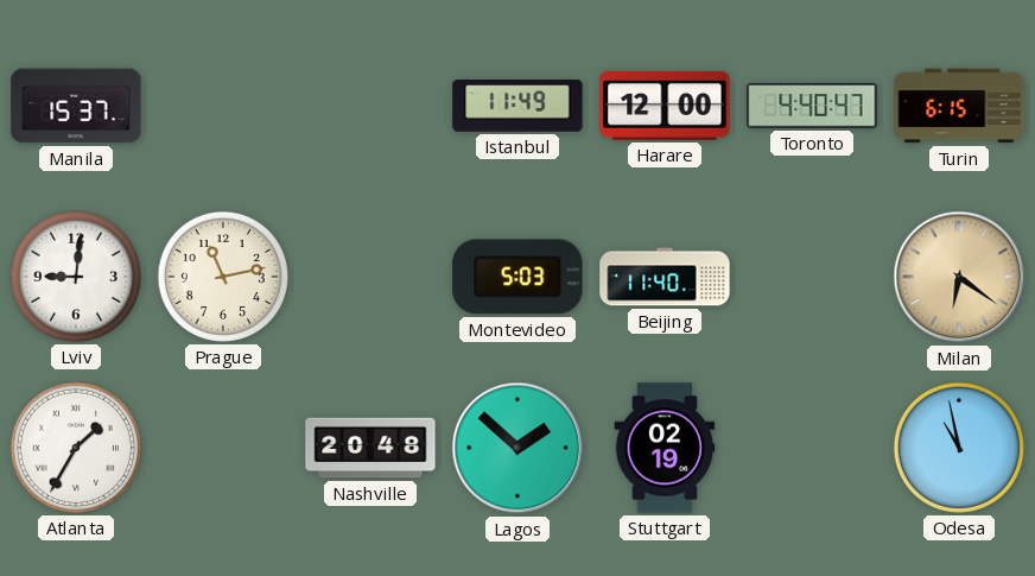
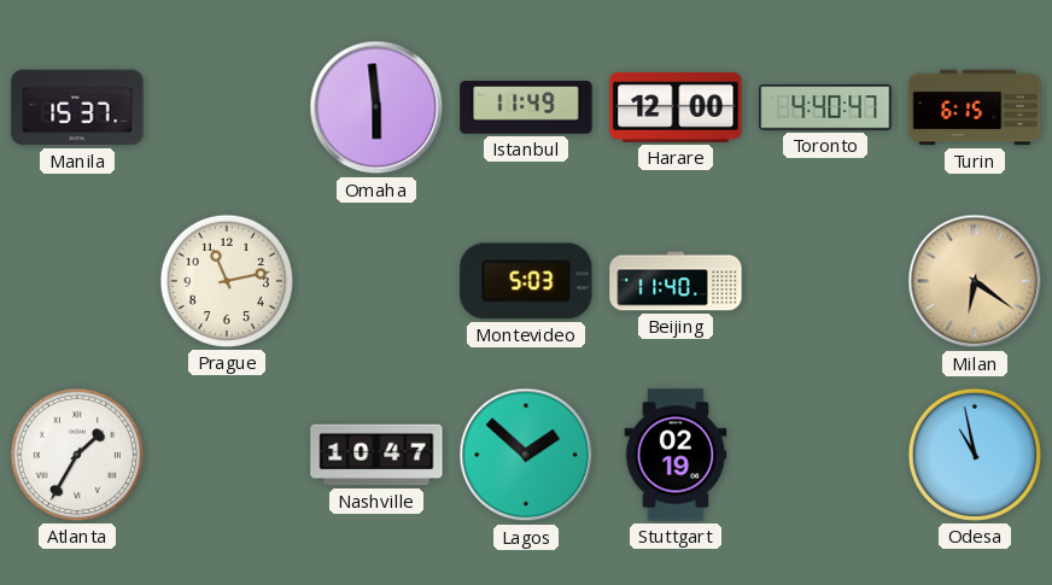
Omaha: none -> 5:59 (376, 107)
Lviv: 9:01 -> none (76, 277)
Nashville: 20:48 -> 10:47 (376, 455)
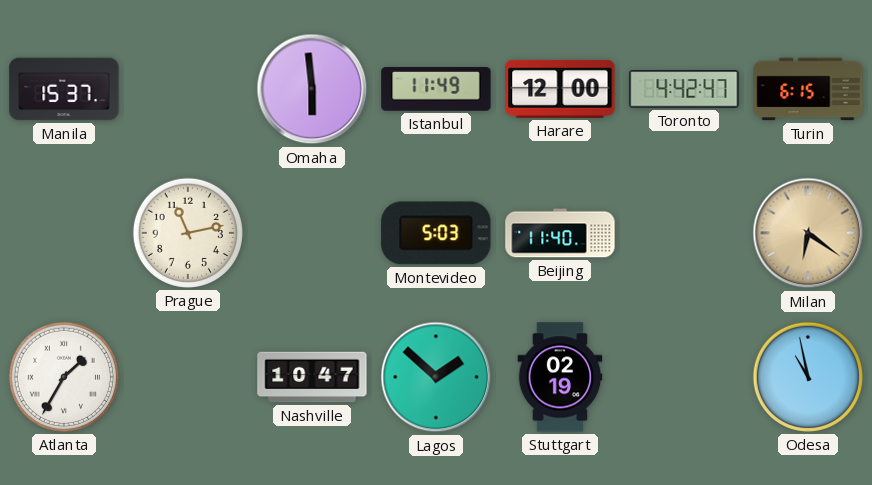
Toronto: 4:40 -> 4:42 (684, 89)
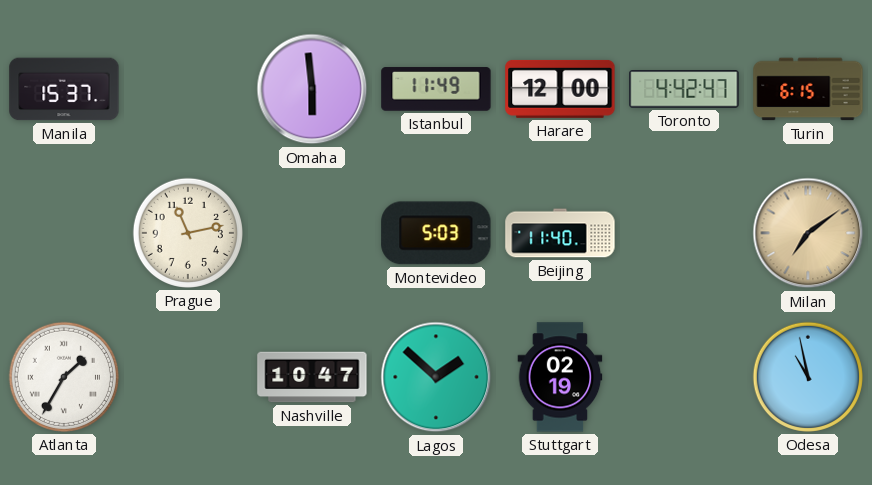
Milan: 6:21 -> 7:09 (808, 233)
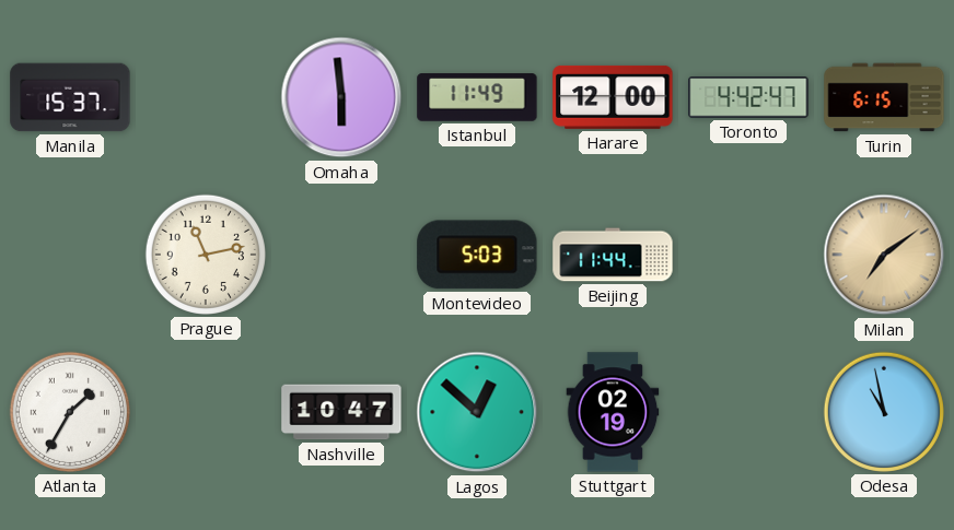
Beijing: 11:40 -> 11:44 (613, 255)
Lagos: 1:52 -> 12:52 (477, 412)
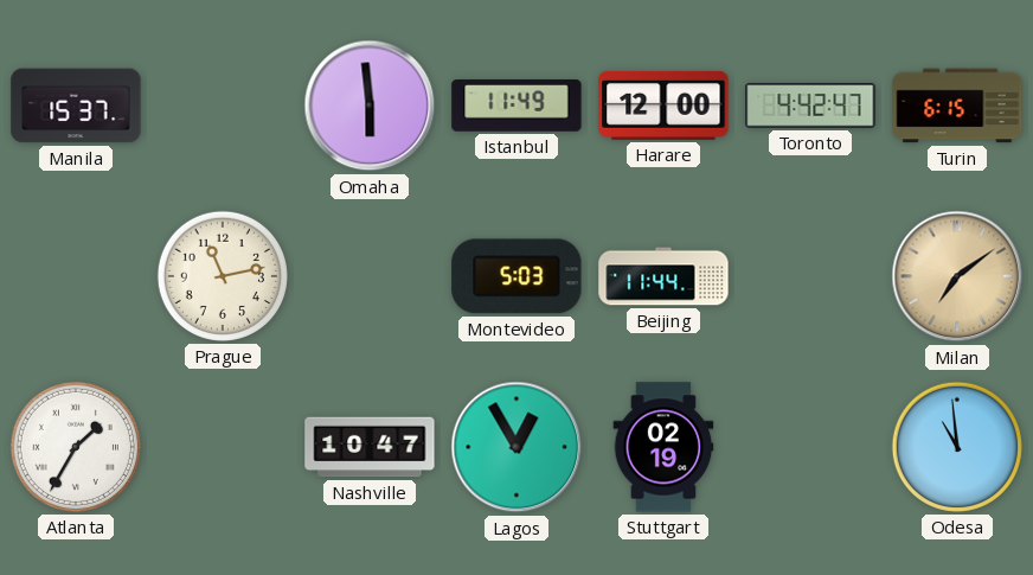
Lagos: 12:52 -> 12:55 (516, 447)
Odesa: 10:58 -> 10:59 (957, 447)
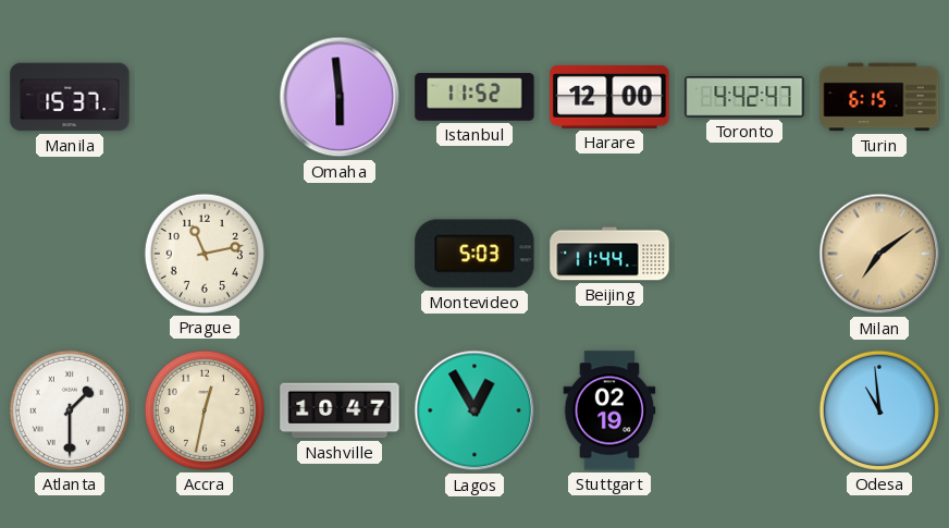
Istanbul: 11:49 -> 11:52 (474, 97)
Atlanta: 1:35 -> 1:30 (70, 410)
Accra: none -> 12:32 (205, 410)
